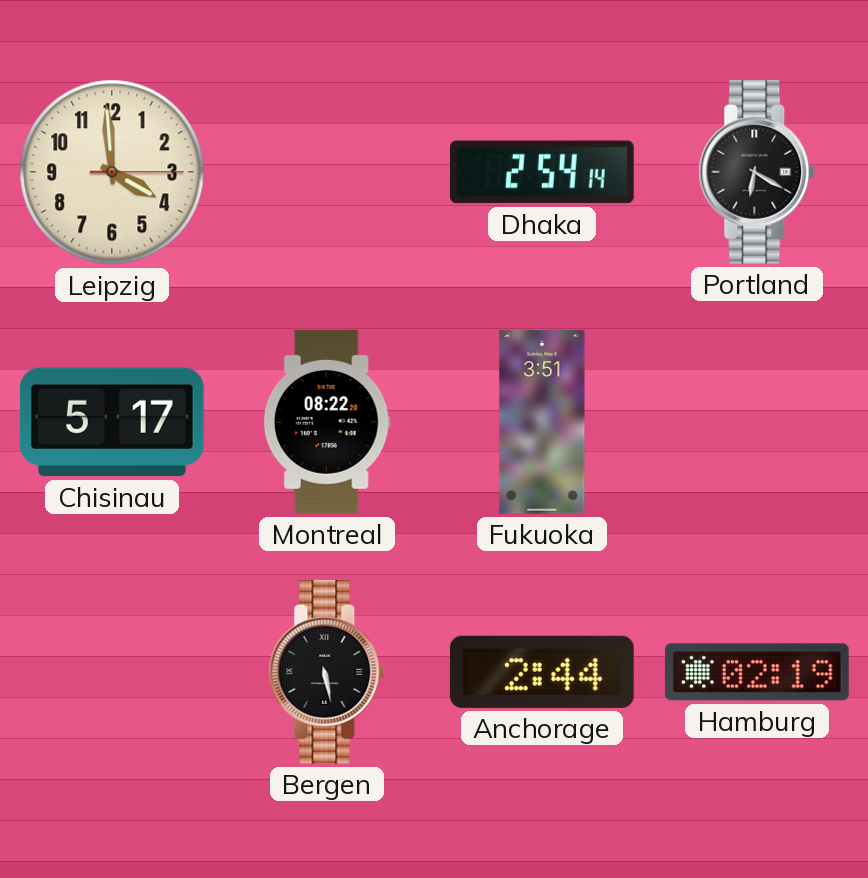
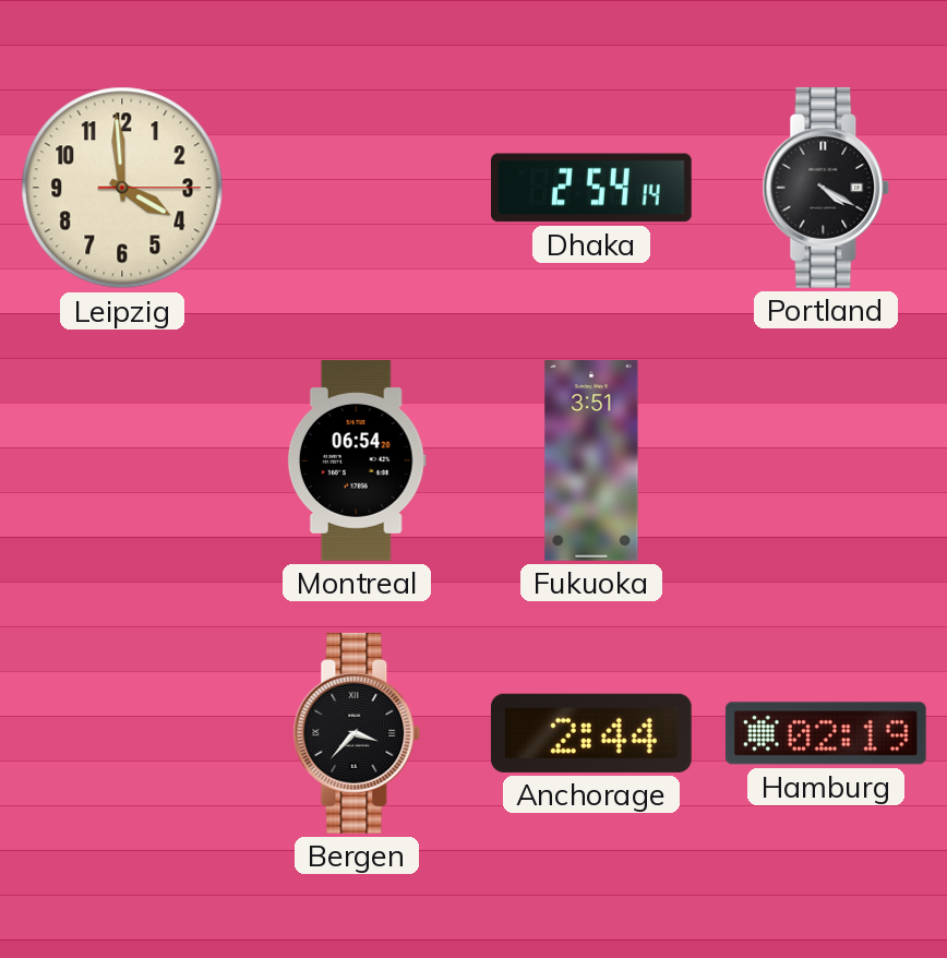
Portland: 6:20 -> 4:20 (826, 188)
Chisinau: 5:17 -> none (112, 422)
Montreal: 08:22 -> 06:54 (357, 460)
Bergen: 5:28 -> 3:37 (357, 733)
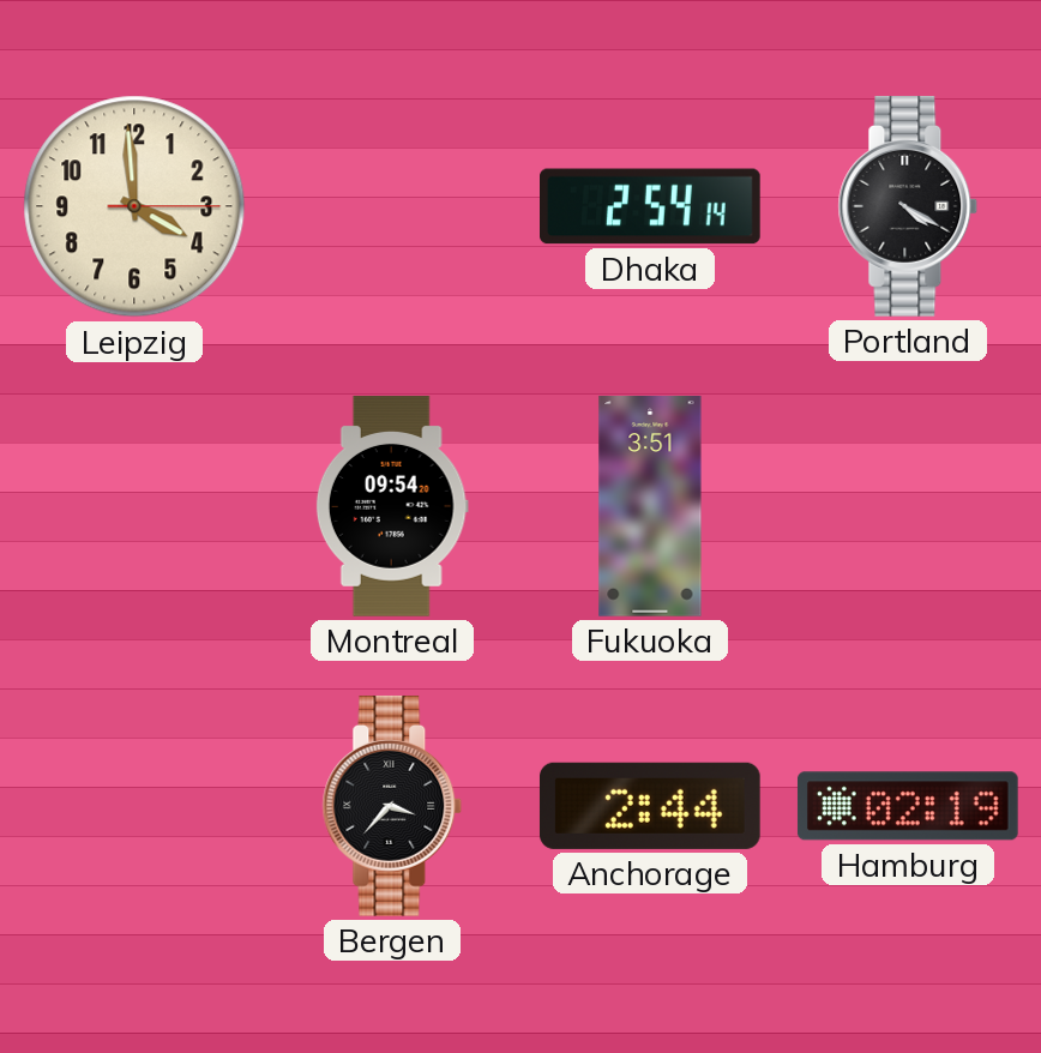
Montreal: 06:54 -> 09:54 (392, 506)
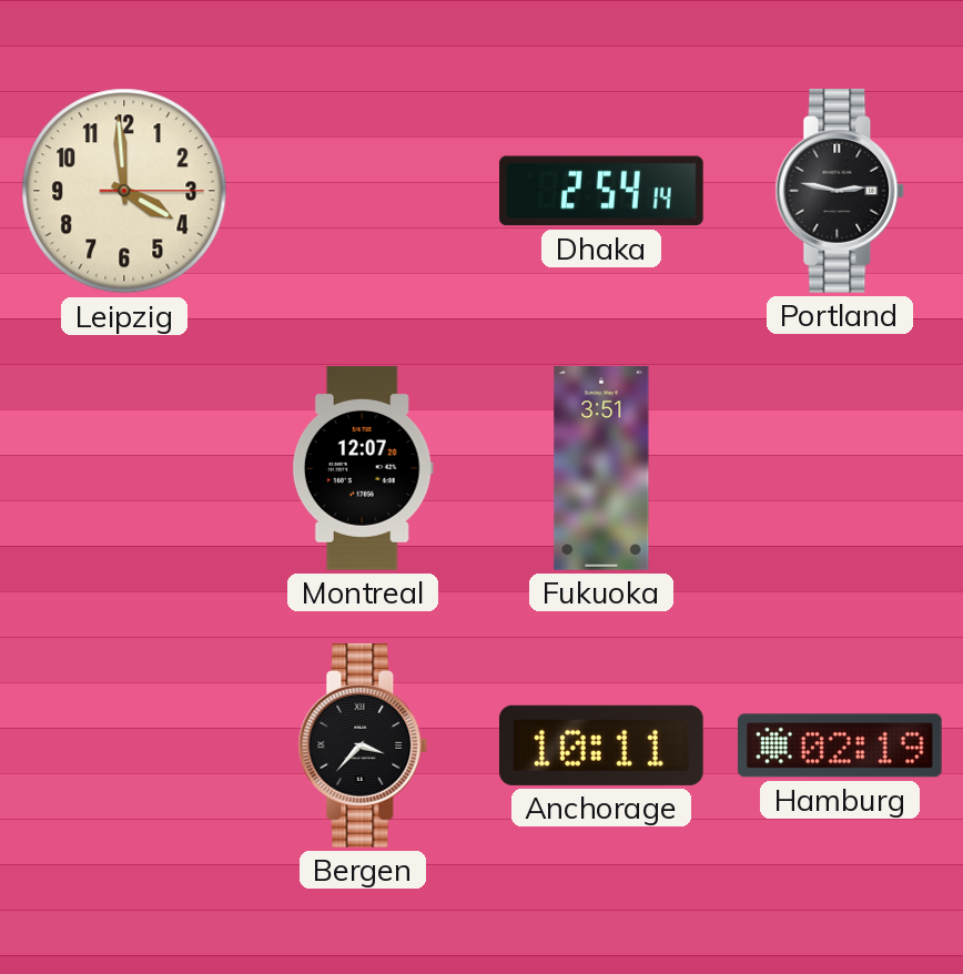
Portland: 4:20 -> 2:47 (840, 191)
Montreal: 09:54 -> 12:07 (363, 468)
Anchorage: 2:44 -> 10:11 (601, 745)
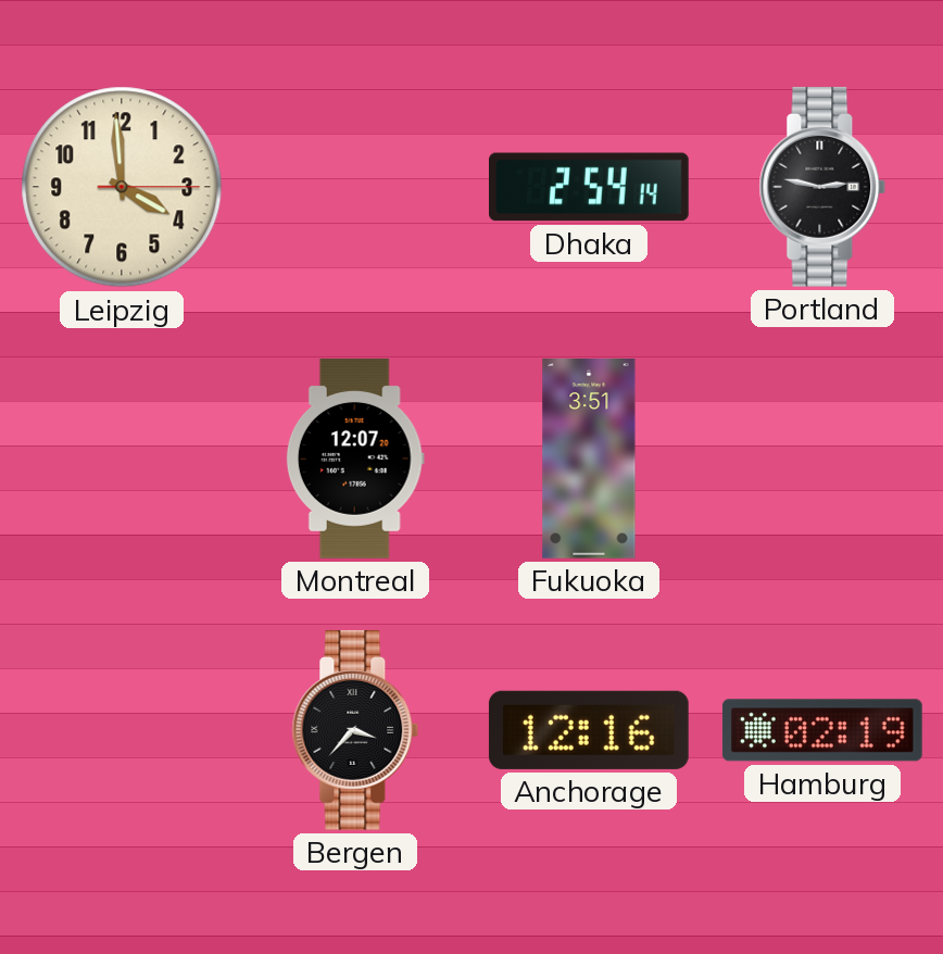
Anchorage: 10:11 -> 12:16 (589, 730)
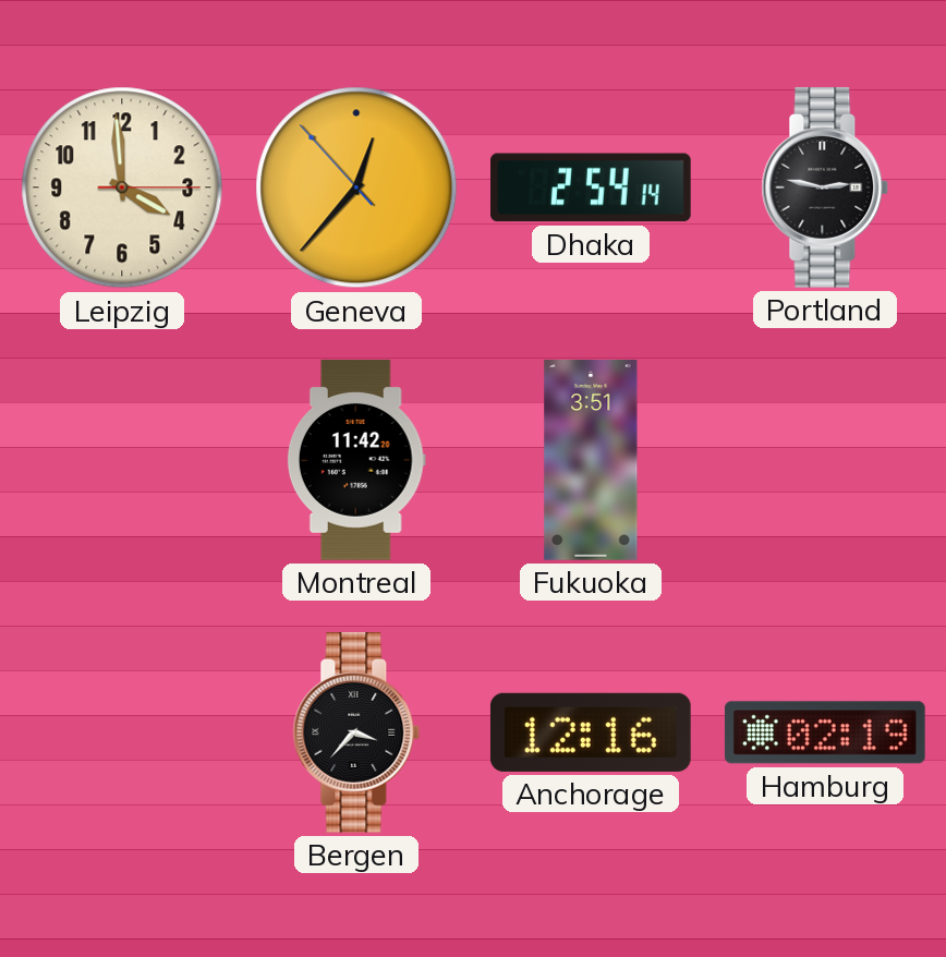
Geneva: none -> 12:36 (356, 187)
Montreal: 12:07 -> 11:42 (356, 460)
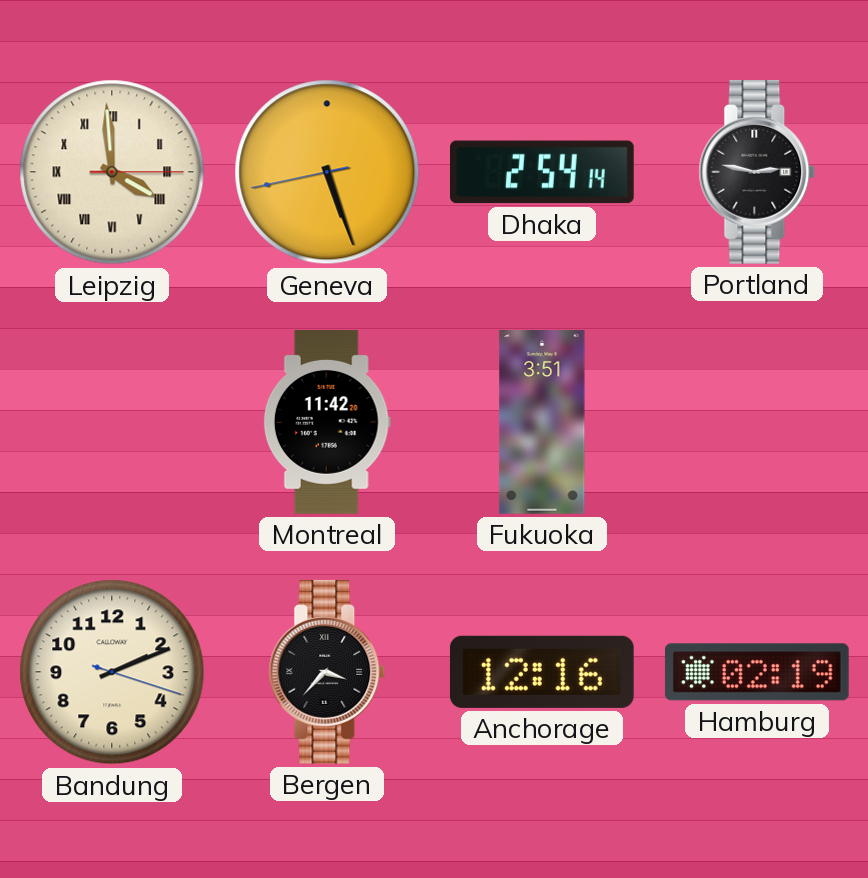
Leipzig numerals: Arabic -> Roman (112, 172)
Geneva: 12:36 -> 5:26 (327, 172)
Bandung: none -> 2:11 (112, 672)
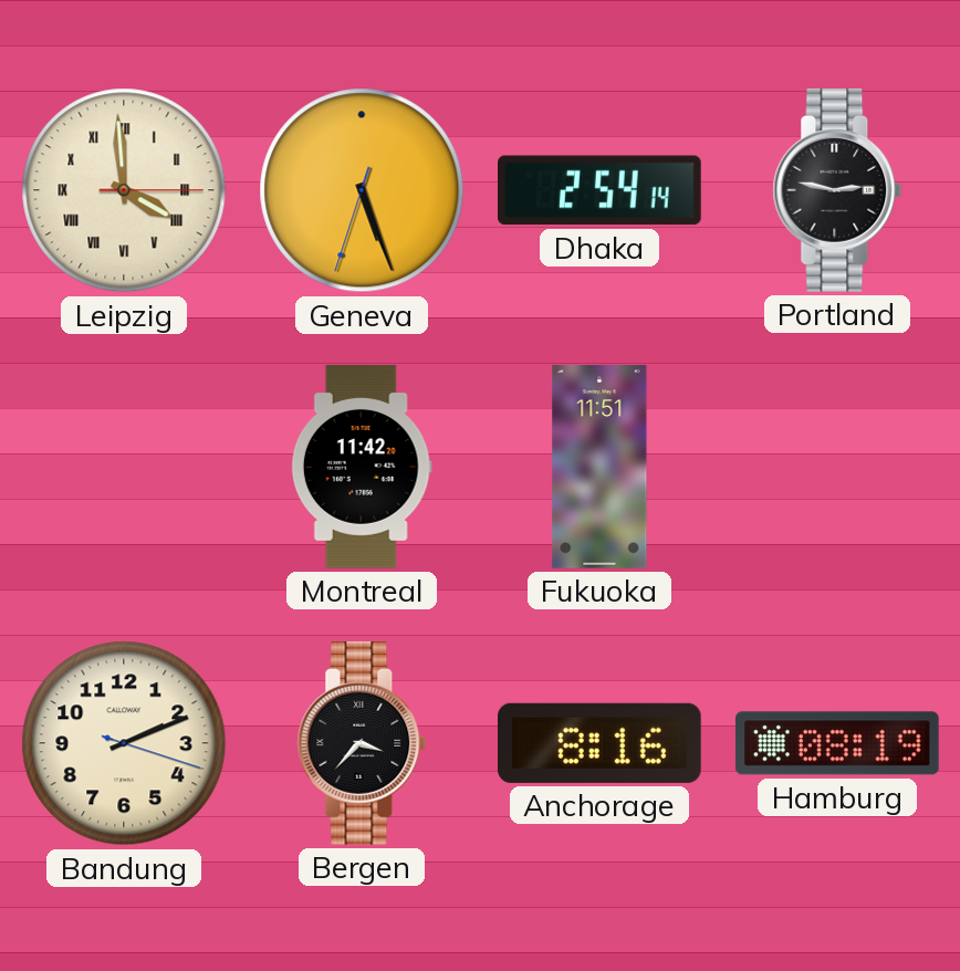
Geneva: 5:26:43 -> 5:26:33 (362, 190)
Fukuoka: 3:51 -> 11:51 (599, 468)
Anchorage: 12:16 -> 8:16 (599, 743)
Hamburg: 02:19 -> 08:19 (837, 743)
